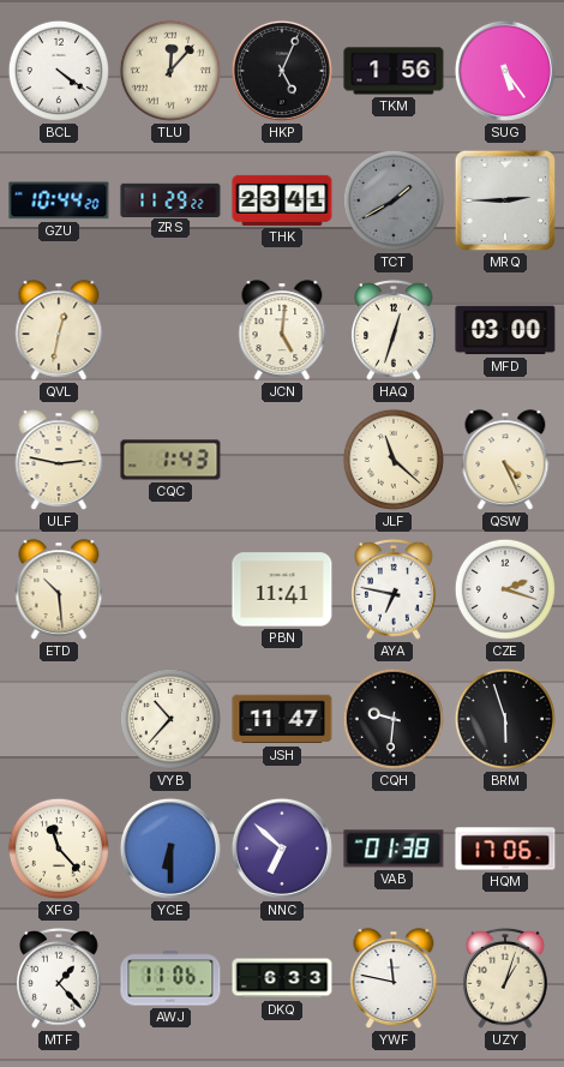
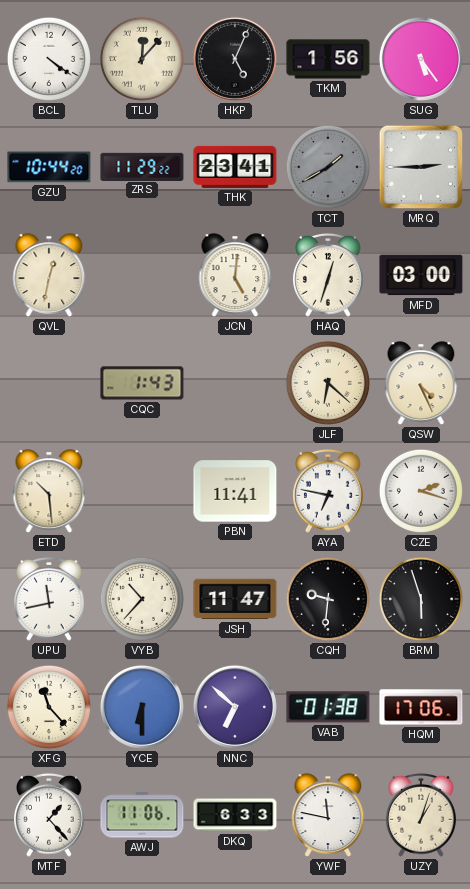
ULF: 2:47 -> none (59, 460)
JLF: 11:22 -> 6:22 (328, 383)
UPU: none -> 11:43 (50, 599)
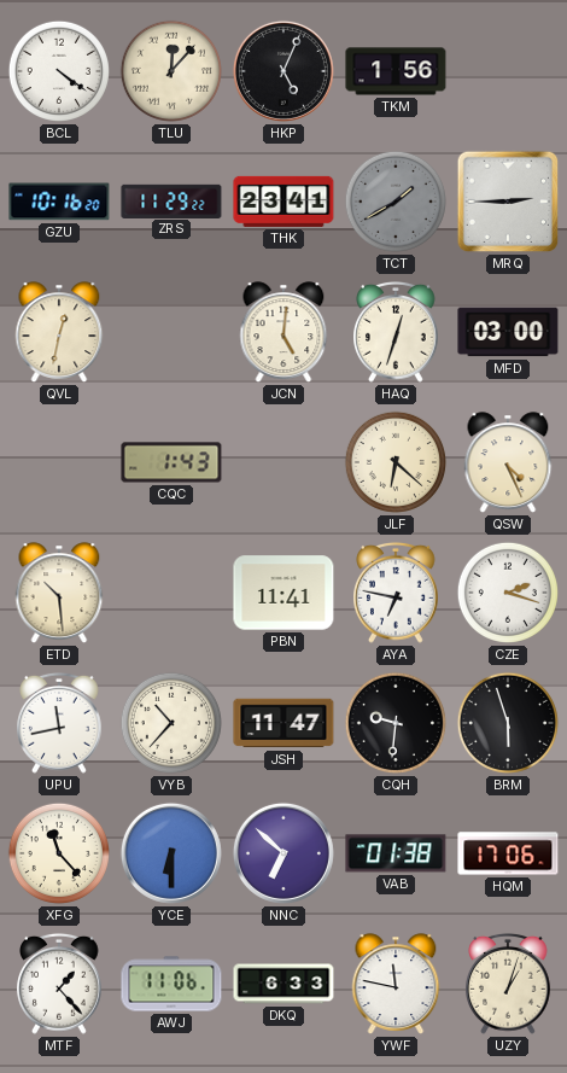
SUG: 5:24 -> none (421, 59)
GZU: 10:44 -> 10:16 (59, 202)
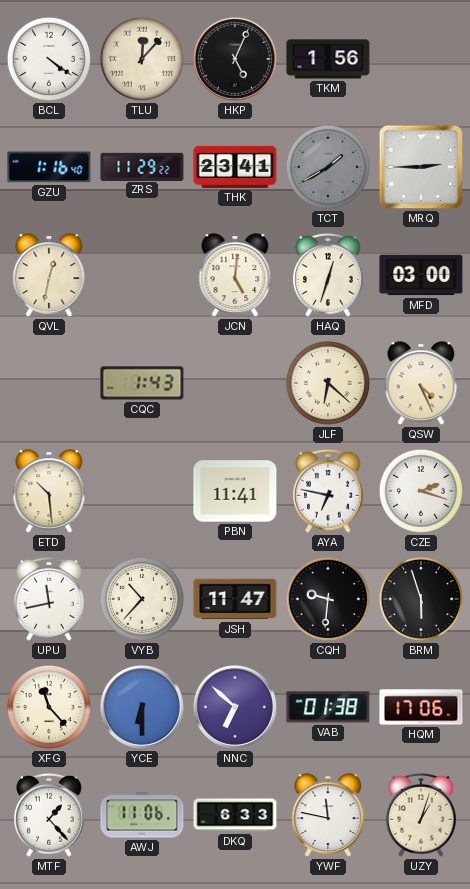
GZU: 10:16 -> 1:16 (49, 167)
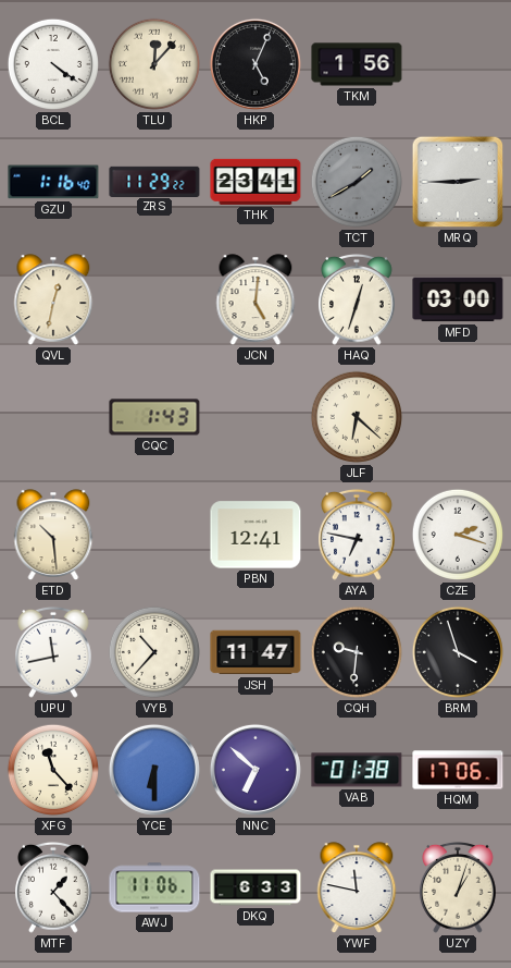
QSW: 4:26 -> none (421, 383)
PBN: 11:41 -> 12:41 (255, 535)
BRM: 5:57 -> 3:57 (458, 652)
